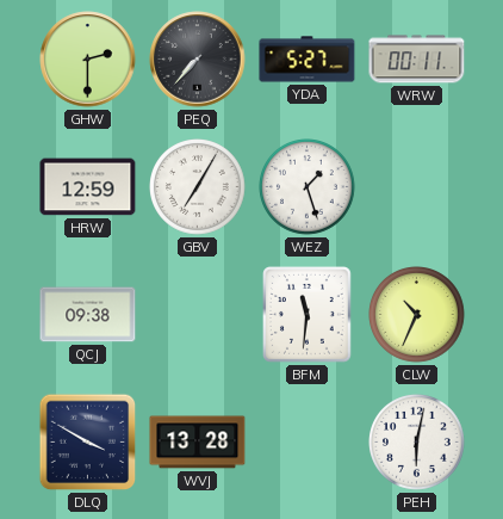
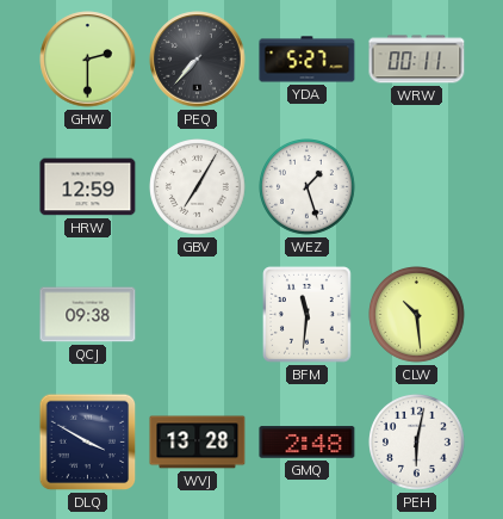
CLW: 10:34 -> 10:29 (417, 315)
GMQ: none -> 2:48 (308, 443)
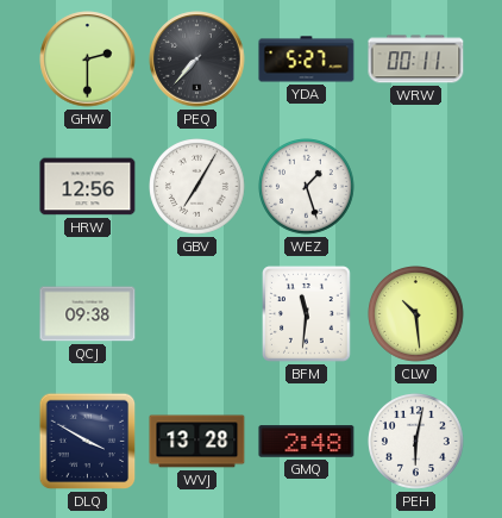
HRW: 12:59 -> 12:56 (88, 187)
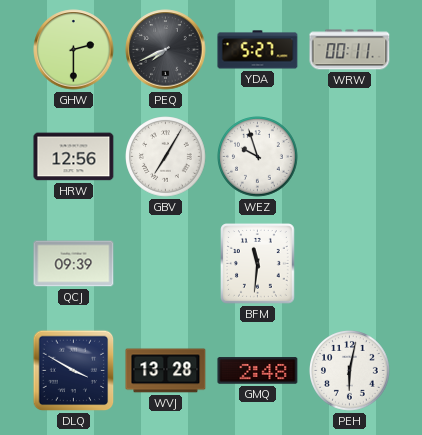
PEQ: 7:37 -> 7:41 (166, 50)
WEZ: 1:27 -> 9:57 (258, 157)
QCJ: 09:38 -> 09:39 (74, 264)
CLW: 10:29 -> none (416, 314)
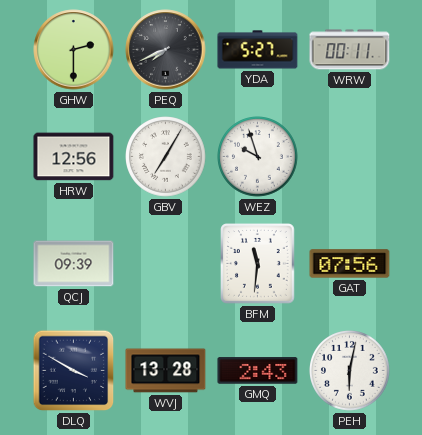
GAT: none -> 07:56 (350, 264)
GMQ: 2:48 -> 2:43 (258, 371)
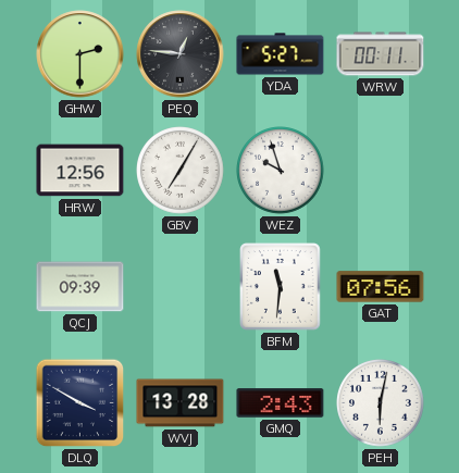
PEQ: 7:41 -> 12:46 (181, 54)
